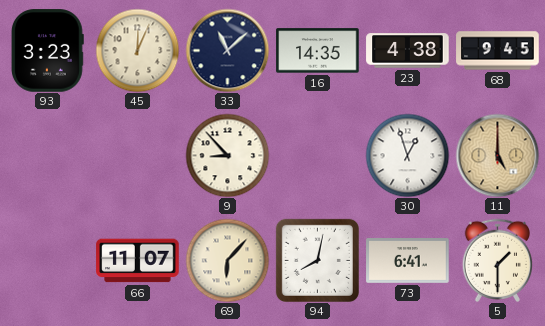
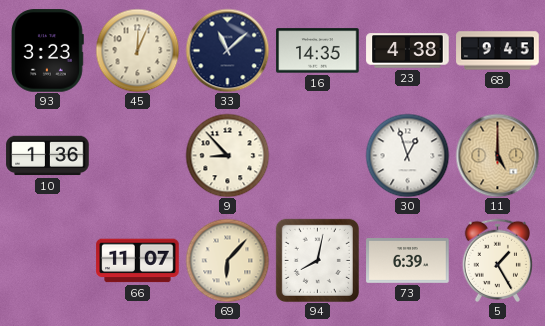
10: none -> 1:36 (48, 156)
73: 6:41 -> 6:39 (408, 261)
5: 1:30 -> 1:25 (497, 260)
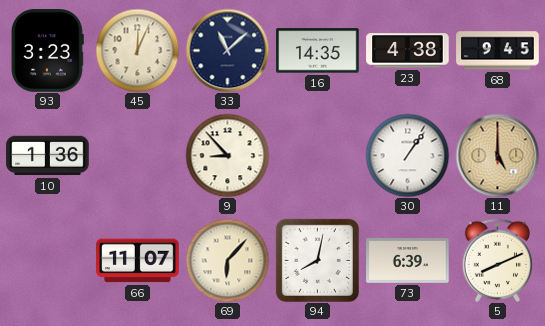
30: 12:57 -> 1:06 (407, 155)
5: 1:25 -> 8:11 (497, 260)
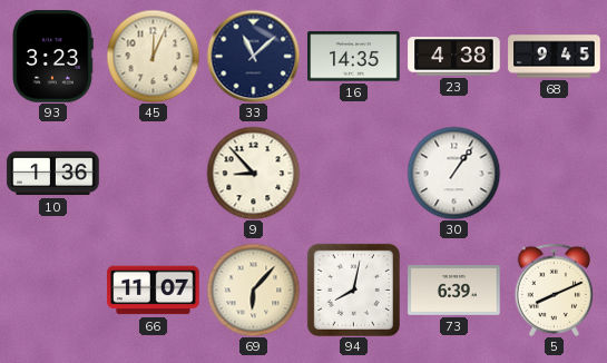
11: 5:00 -> none (497, 155)
